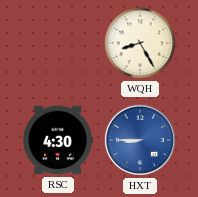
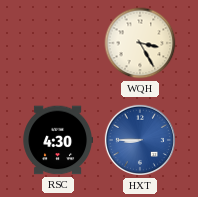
WQH: 8:25 -> 3:25 (140, 43)
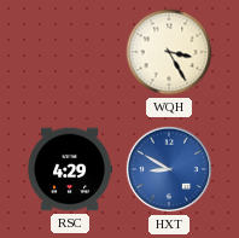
RSC: 4:30 -> 4:29 (69, 169)
HXT: 8:45 -> 8:50 (169, 169)
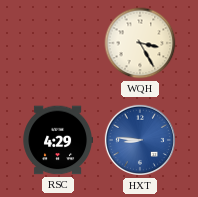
HXT: 8:50 -> 8:46 (140, 140)
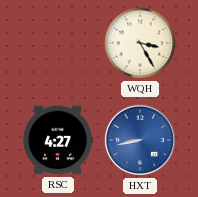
RSC: 4:29 -> 4:27 (57, 140)
HXT: 8:46 -> 8:43 (140, 140)
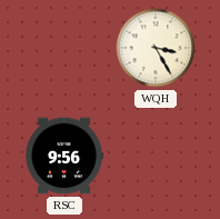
RSC: 4:27 -> 9:56 (63, 156)
HXT: 8:43 -> none (140, 140)
